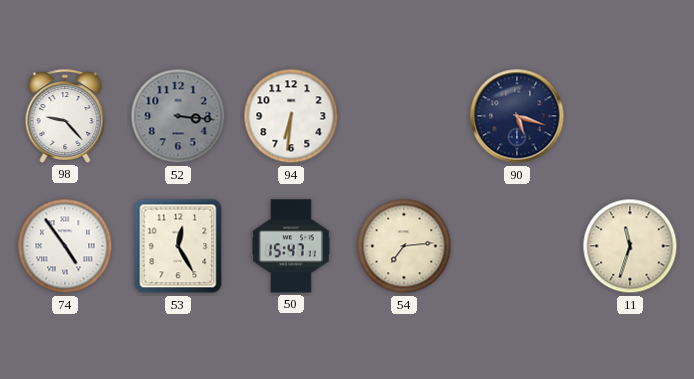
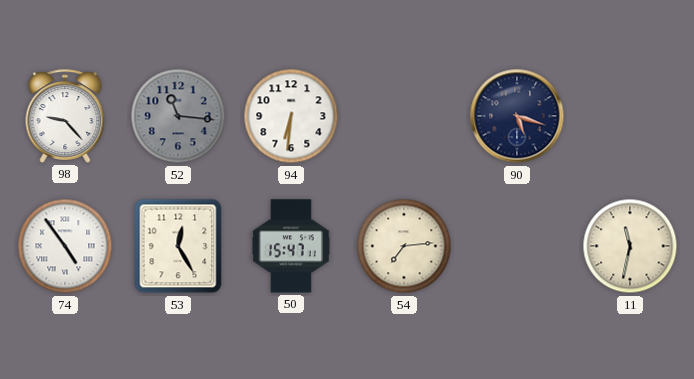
52: 3:16 -> 11:16 (178, 116)
11: 11:33 -> 11:32 (630, 246)
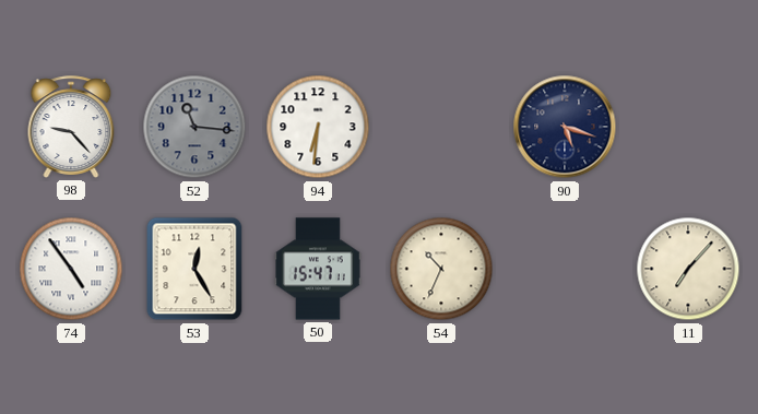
54: 7:14 -> 10:34 (441, 269)
11: 11:32 -> 7:07 (688, 269)
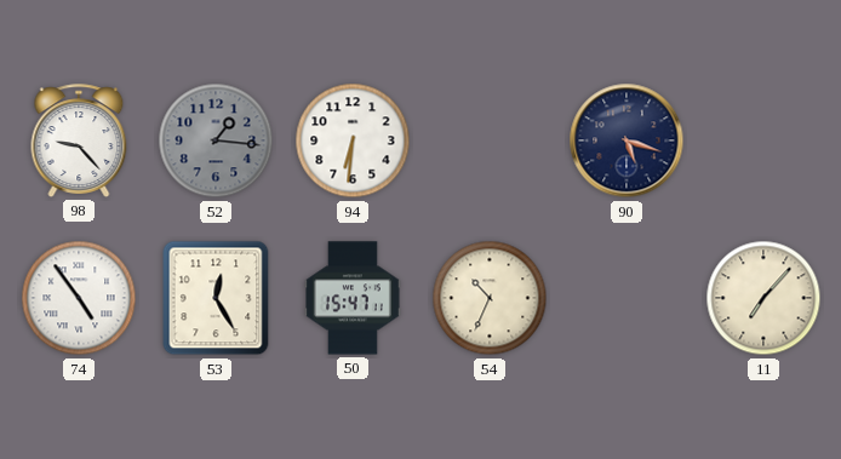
52: 11:16 -> 1:16 (216, 140)
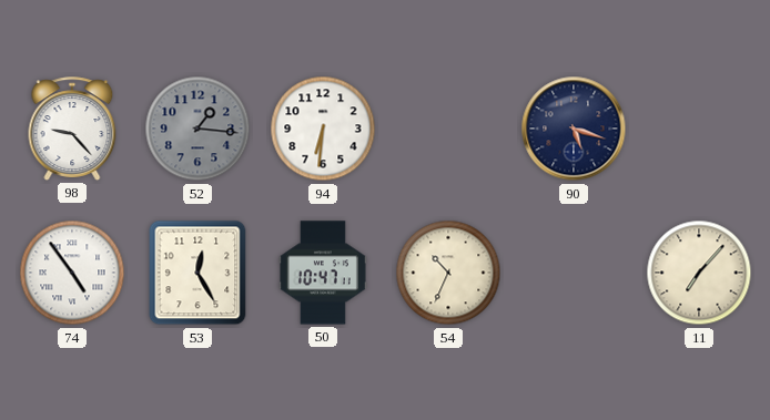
50: 15:47 -> 10:47 (323, 273)
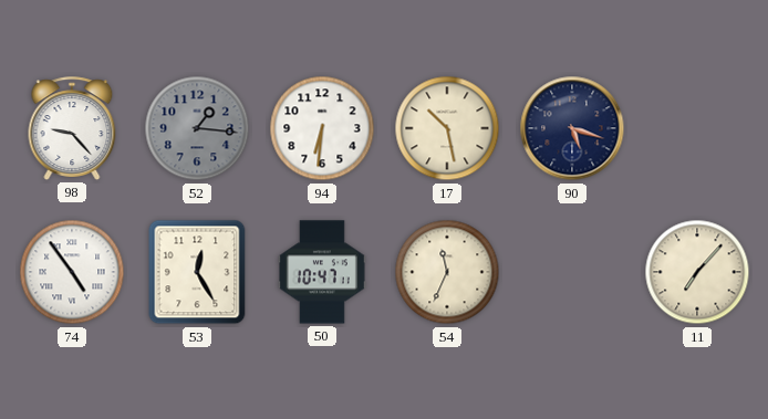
17: none -> 10:28 (447, 128)
54: 10:34 -> 11:34 (447, 272)
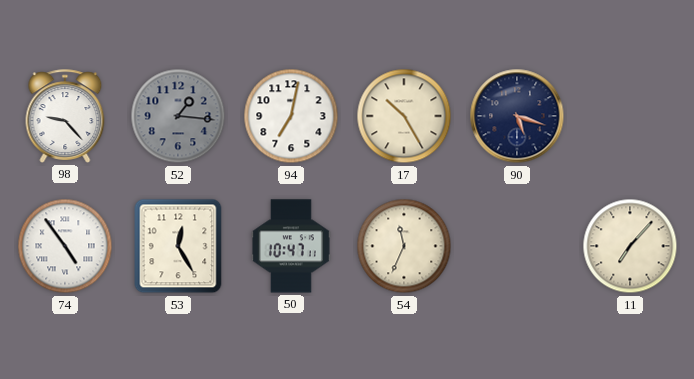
94: 6:31 -> 7:02 (291, 116)
17: 10:28 -> 10:25 (404, 116)
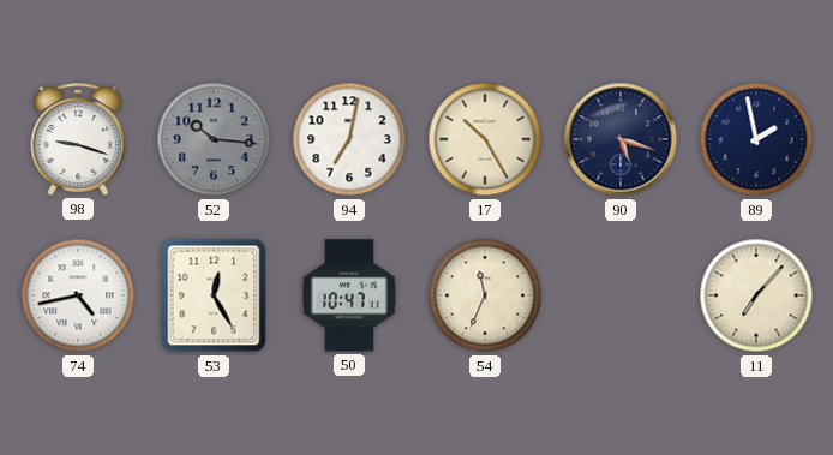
98: 9:23 -> 9:18 (78, 139)
52: 1:16 -> 10:16 (214, 139)
89: none -> 1:58 (756, 139)
74: 4:54 -> 4:43 (78, 295)
